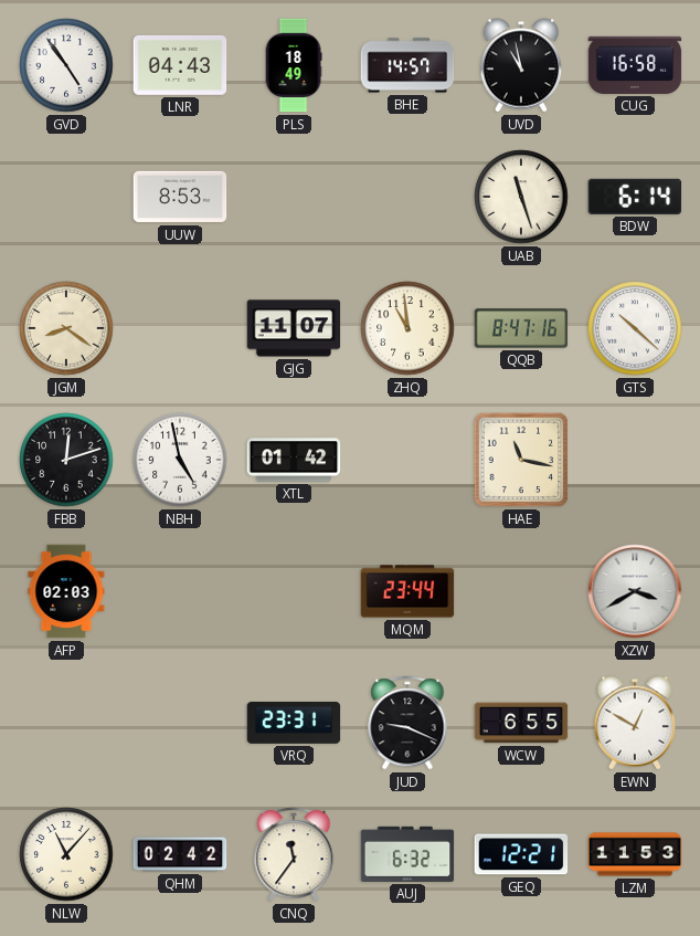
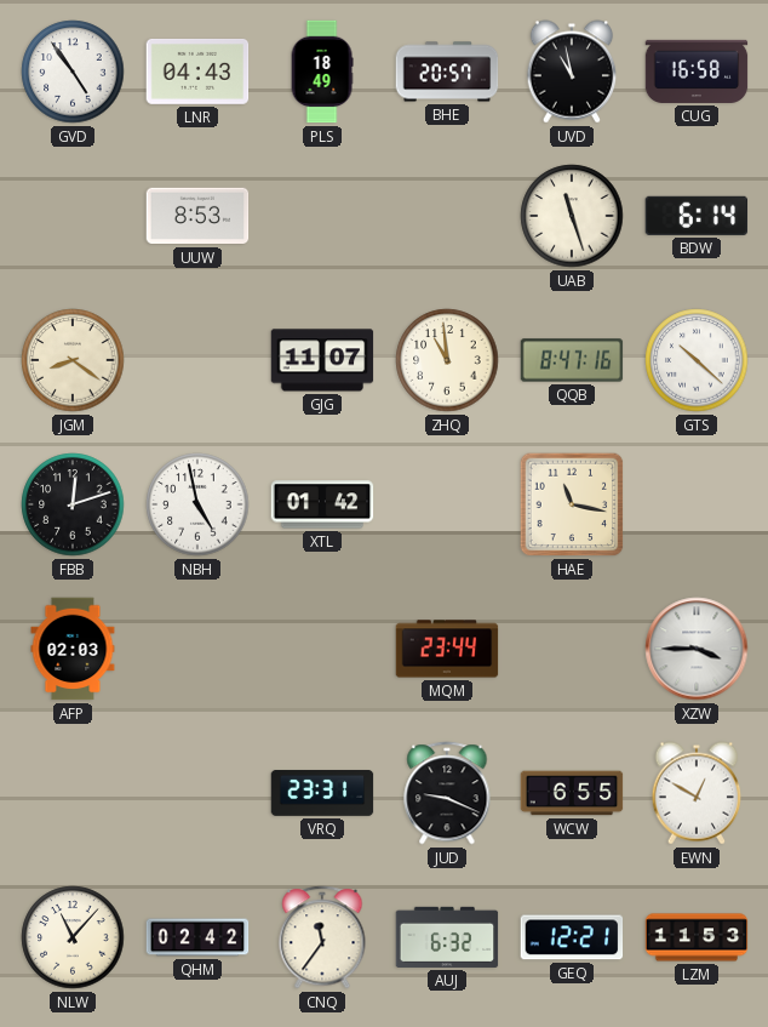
BHE: 14:57 -> 20:57 (447, 72)
XZW: 3:40 -> 3:45 (697, 649)
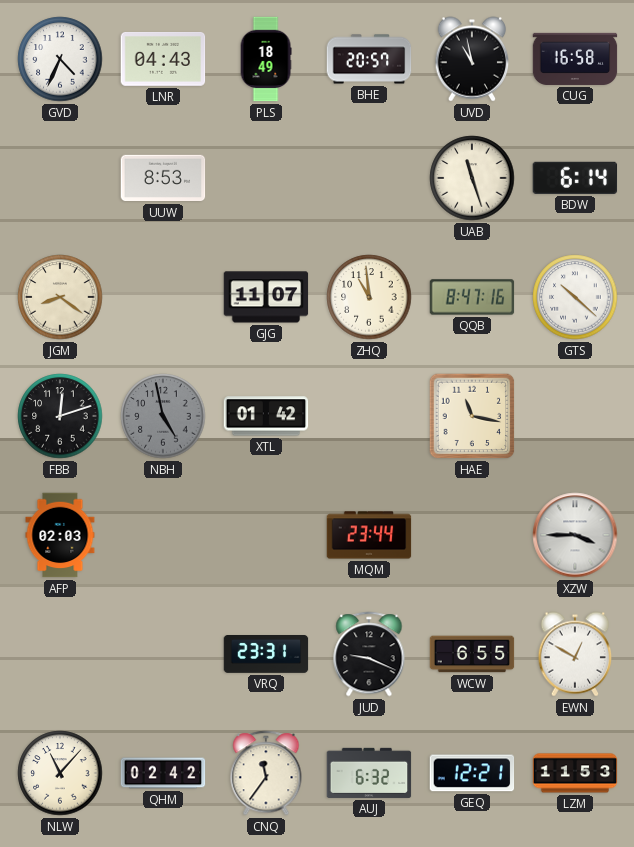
GVD: 4:54 -> 4:34 (60, 59)
NBH dial: white -> grey (163, 416)
